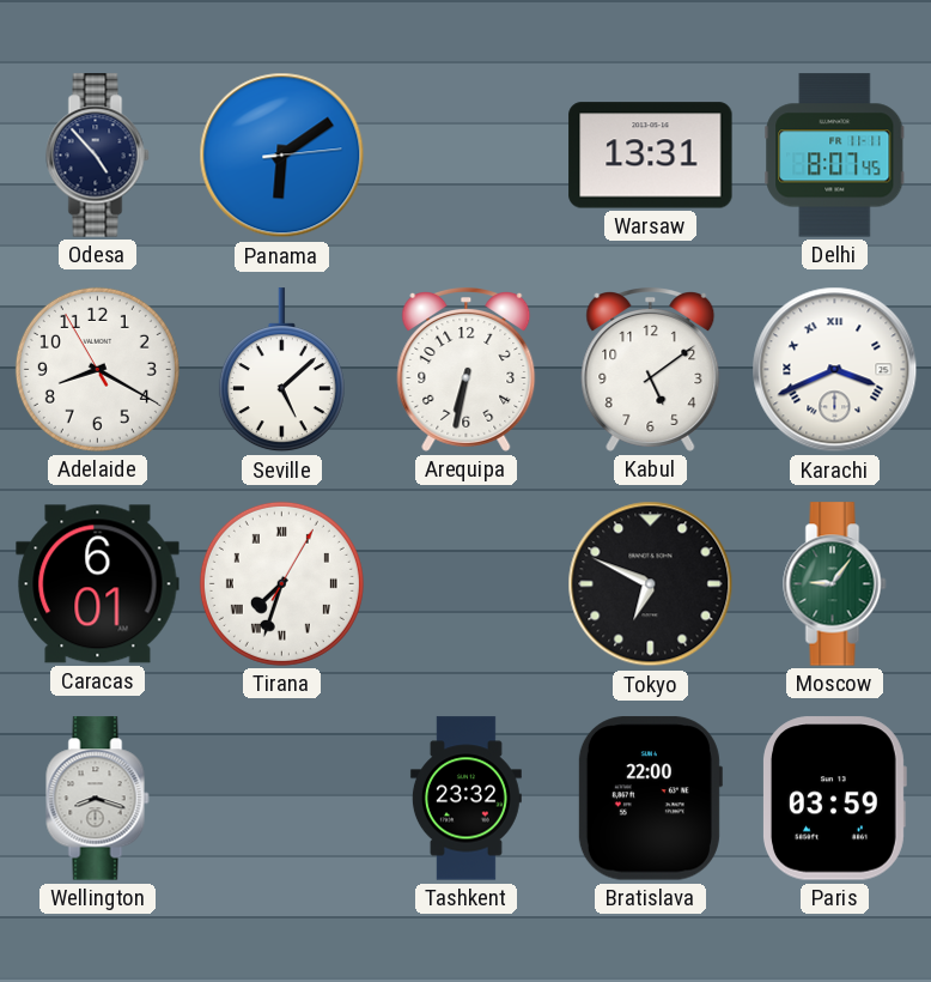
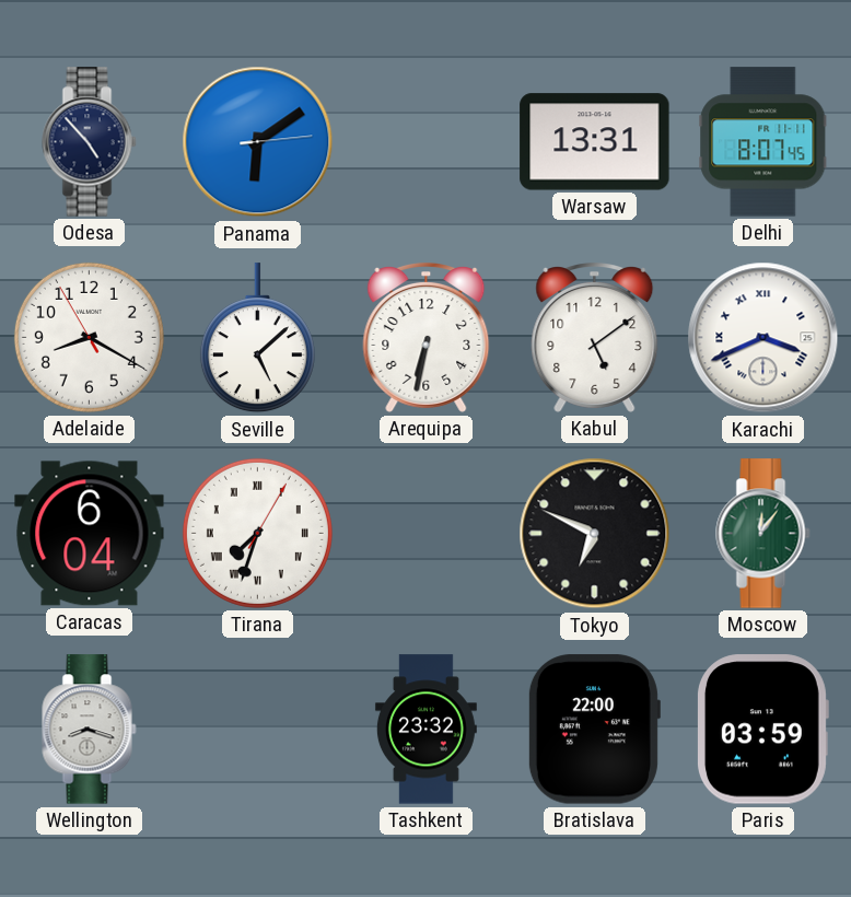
Caracas: 6:01 -> 6:04 (90, 534)
Moscow: 9:06 -> 12:06 (763, 534)
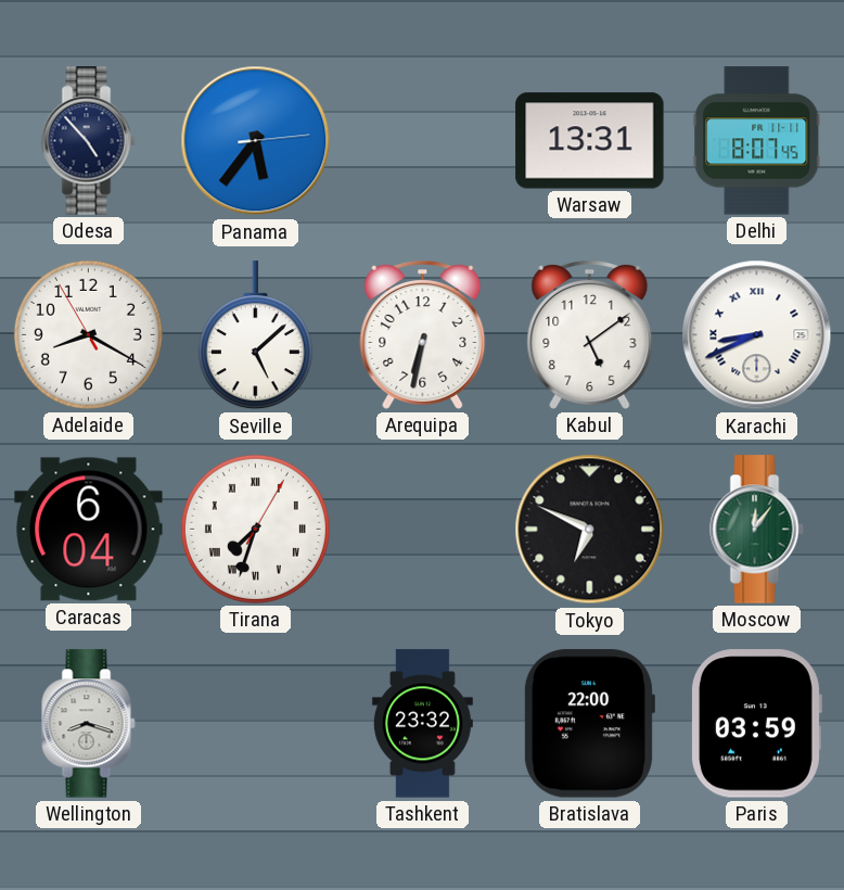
Panama: 6:09 -> 5:36 (256, 141)
Karachi: 3:41 -> 8:41 (757, 335)
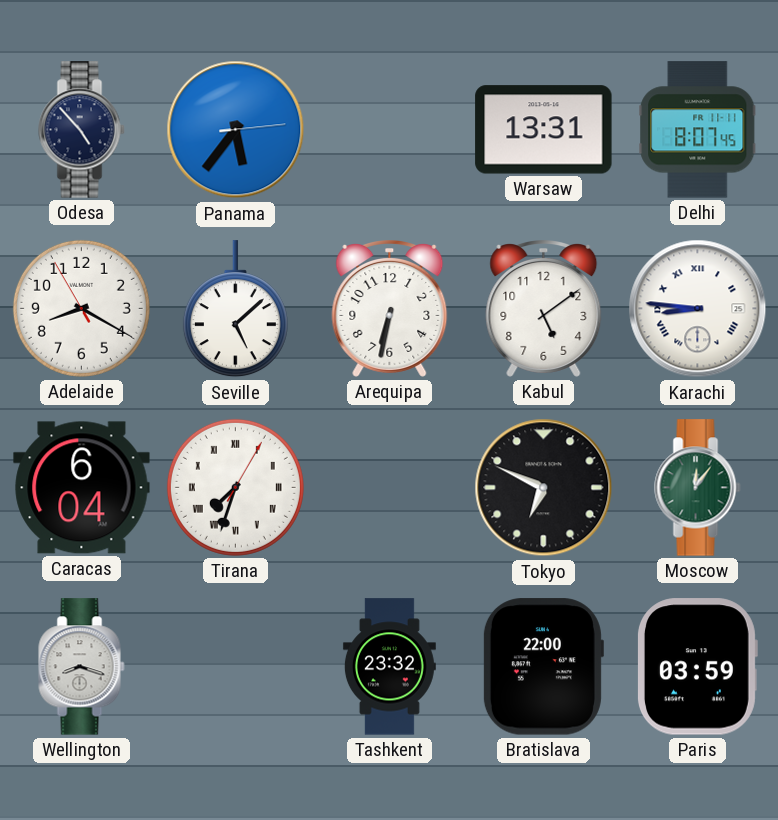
Karachi: 8:41 -> 8:46 (698, 309)
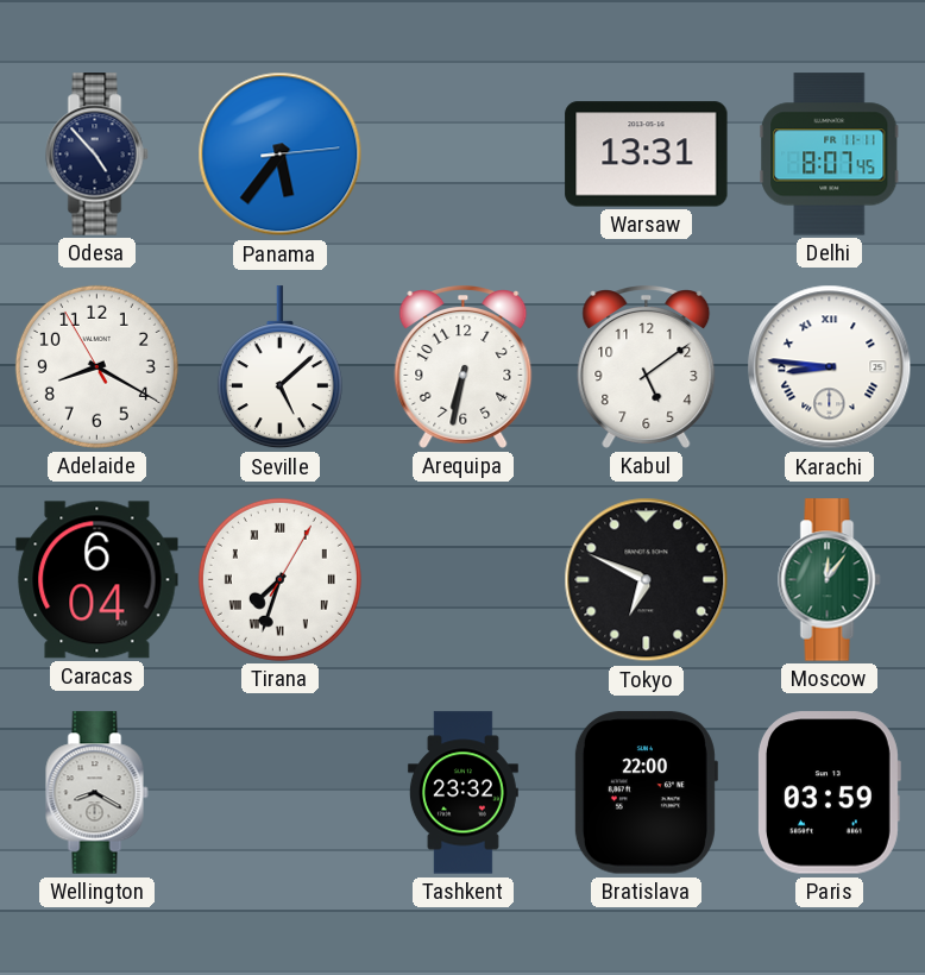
Wellington: 8:18 -> 8:20 (97, 793)
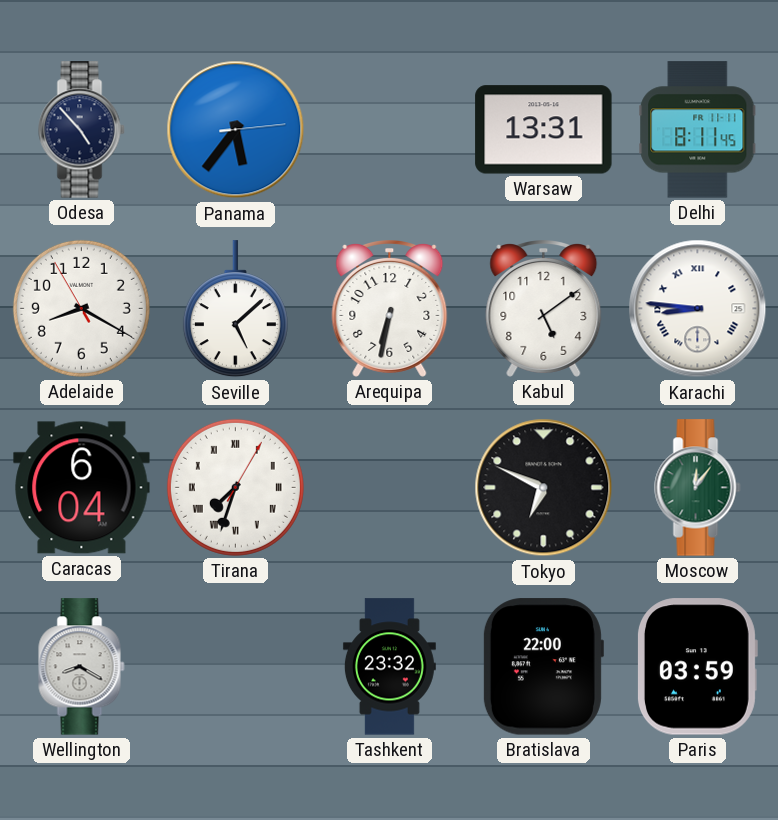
Delhi: 8:07 -> 8:11 (698, 130)
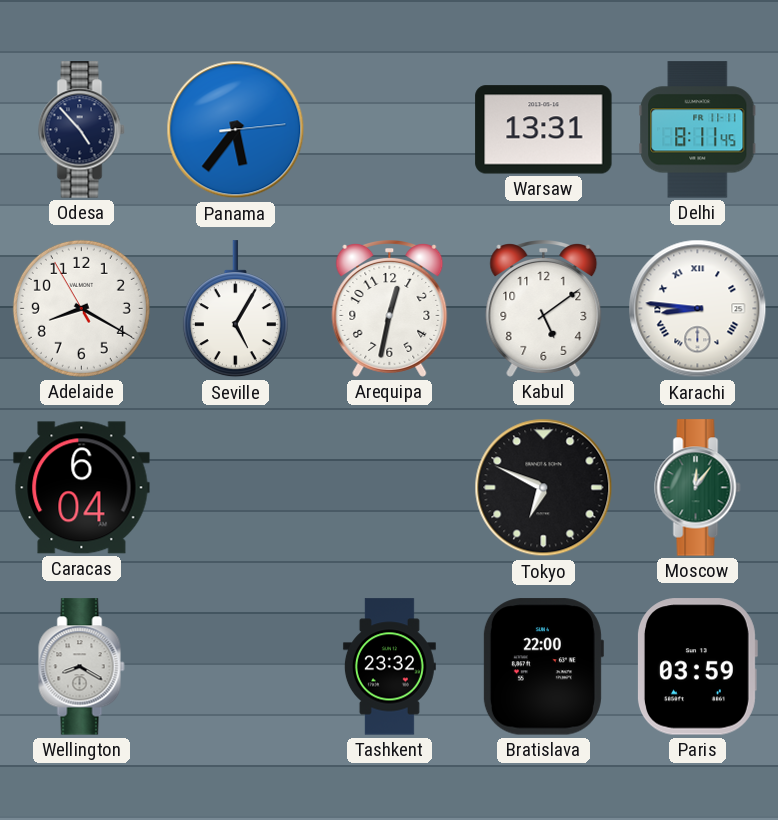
Seville: 5:08 -> 5:05 (235, 309)
Arequipa: 6:32 -> 12:32 (390, 309)
Tirana: 7:33 -> none (235, 487)
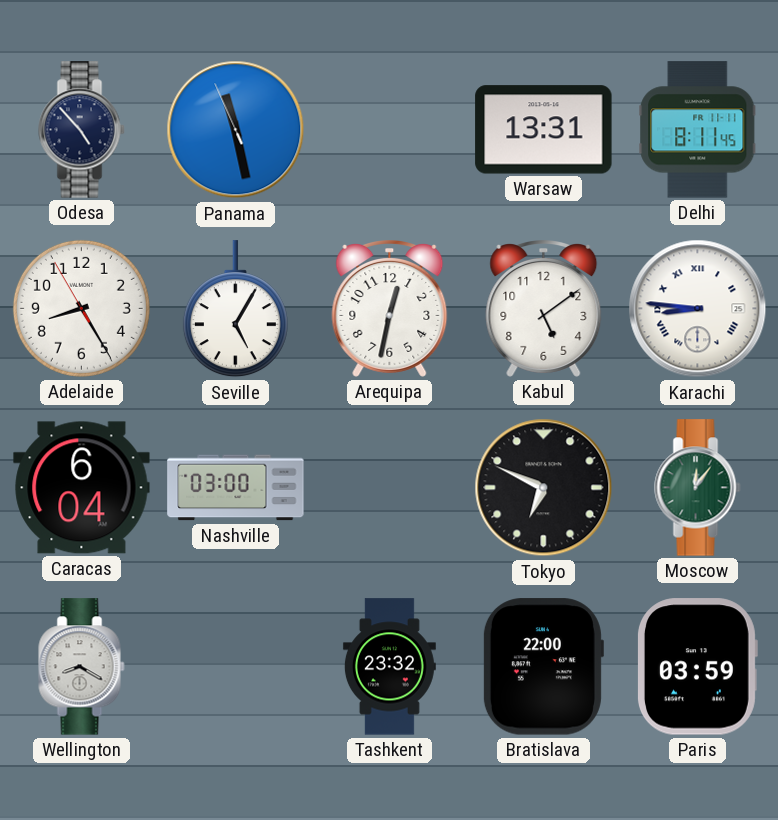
Panama: 5:36 -> 11:27 (236, 130)
Adelaide: 8:19 -> 8:24 (81, 308)
Nashville: none -> 03:00 (236, 488)
